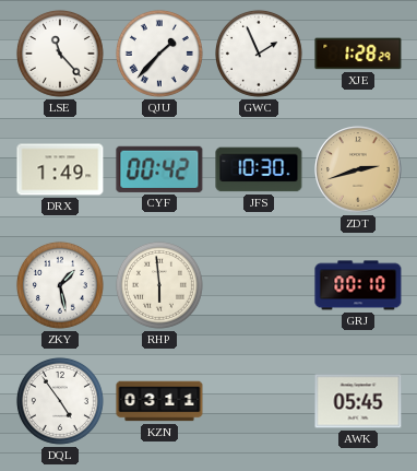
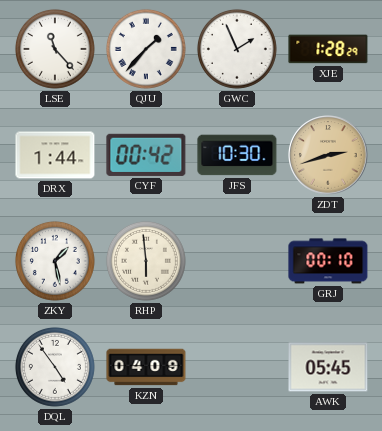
DRX: 1:49 -> 1:44 (55, 155)
KZN: 03:11 -> 04:09 (146, 367)
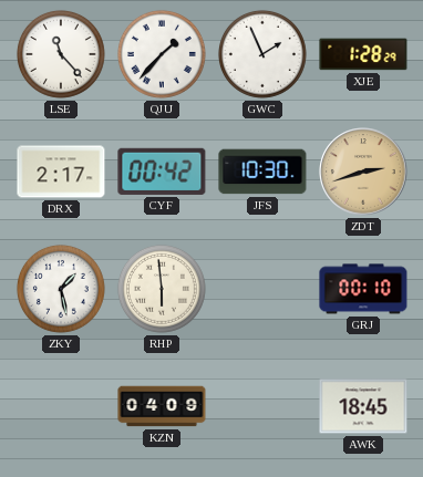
DRX: 1:44 -> 2:17 (61, 172)
DQL: 4:54 -> none (55, 367)
AWK: 05:45 -> 18:45 (363, 406)
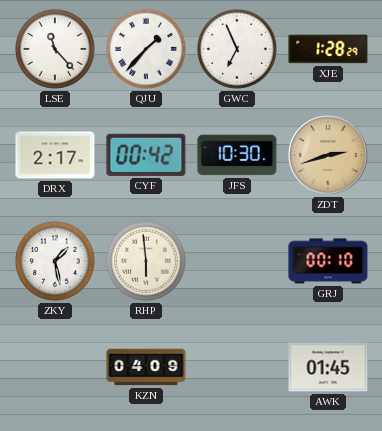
GWC: 1:56 -> 6:56 (237, 49)
AWK: 18:45 -> 01:45 (328, 367)
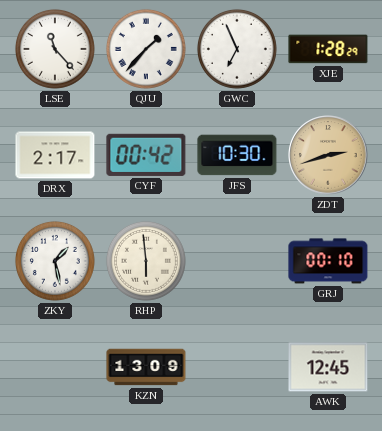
KZN: 04:09 -> 13:09 (146, 367)
AWK: 01:45 -> 12:45 (328, 367)
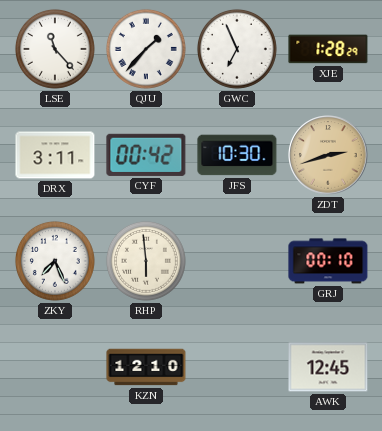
DRX: 2:17 -> 3:11 (55, 155)
ZKY: 1:28 -> 7:26 (55, 261)
KZN: 13:09 -> 12:10 (146, 367)
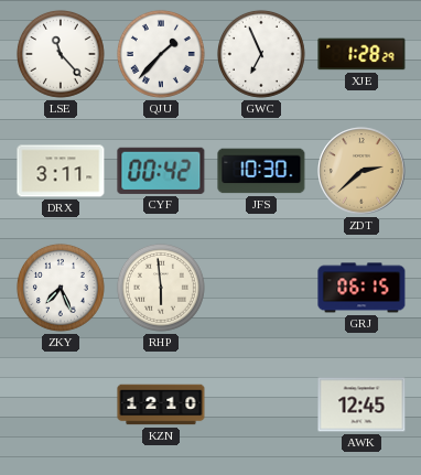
ZDT: 2:42 -> 2:38 (361, 171)
GRJ: 00:10 -> 06:15 (361, 288)
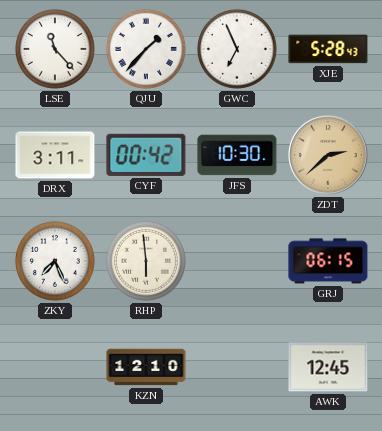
XJE: 1:28 -> 5:28 (328, 49)
